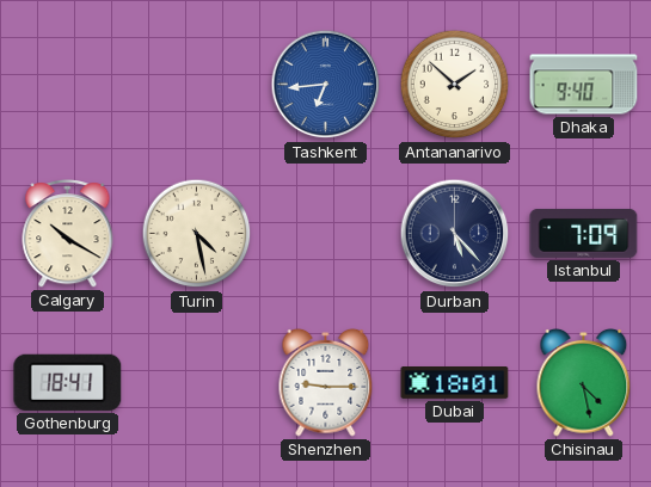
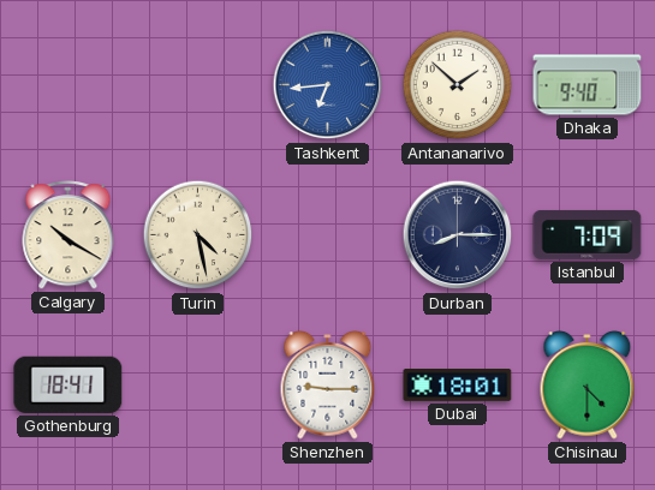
Durban: 5:23 -> 8:15 (458, 235)
Chisinau: 4:28 -> 4:30 (588, 386)
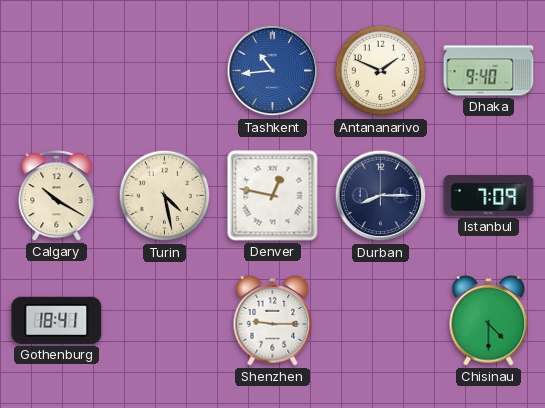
Tashkent: 6:44 -> 10:44 (273, 71)
Antananarivo: 1:52 -> 1:49 (381, 71)
Denver: none -> 12:47 (273, 196)
Dubai: 18:01 -> none (458, 386)
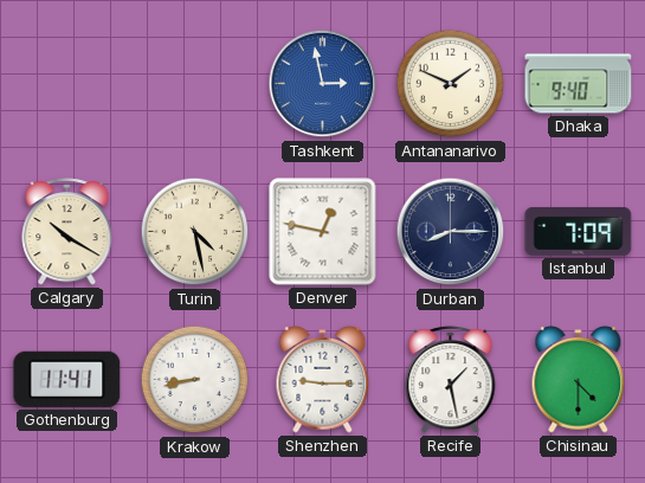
Tashkent: 10:44 -> 2:58 (323, 84)
Gothenburg: 18:41 -> 11:41 (67, 379)
Krakow: none -> 8:43 (195, 380)
Recife: none -> 1:28 (451, 380)
